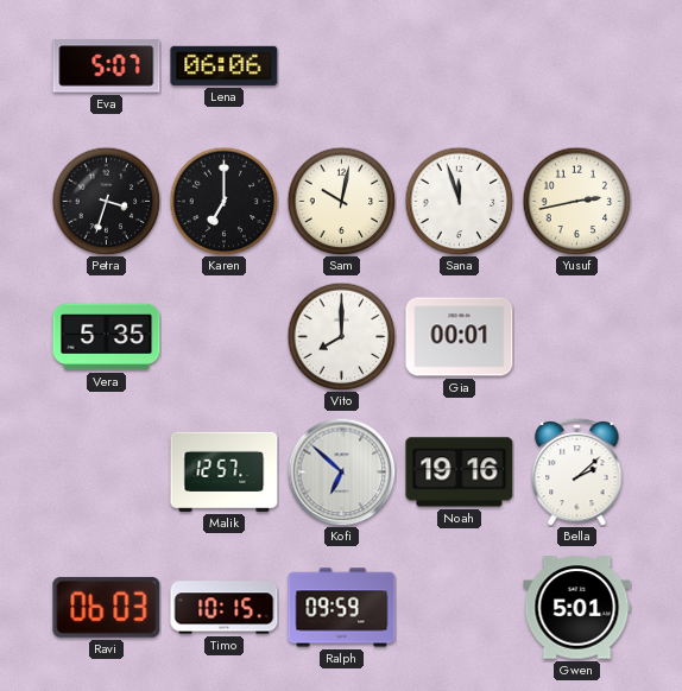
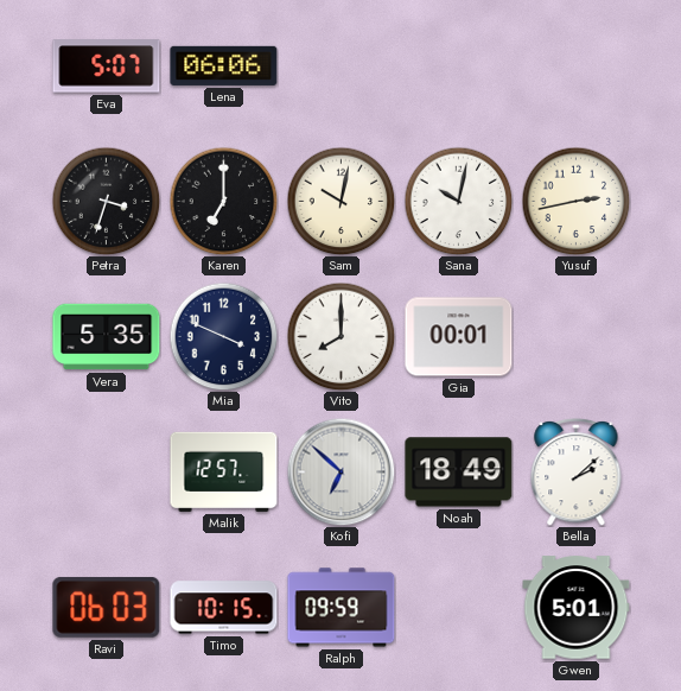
Sana: 11:57 -> 10:02 (458, 201)
Mia: none -> 3:49 (223, 336)
Noah: 19:16 -> 18:49 (459, 473)
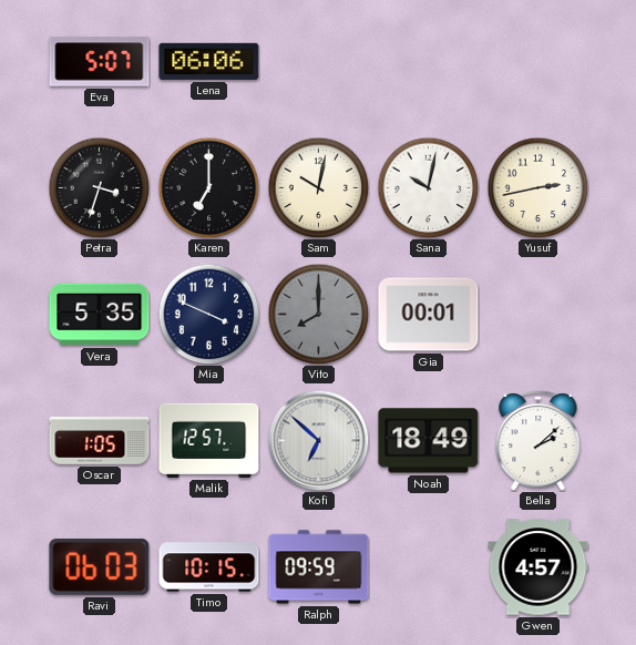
Vito dial: white -> grey (318, 314)
Oscar: none -> 1:05 (100, 441)
Gwen: 5:01 -> 4:57 (538, 567)
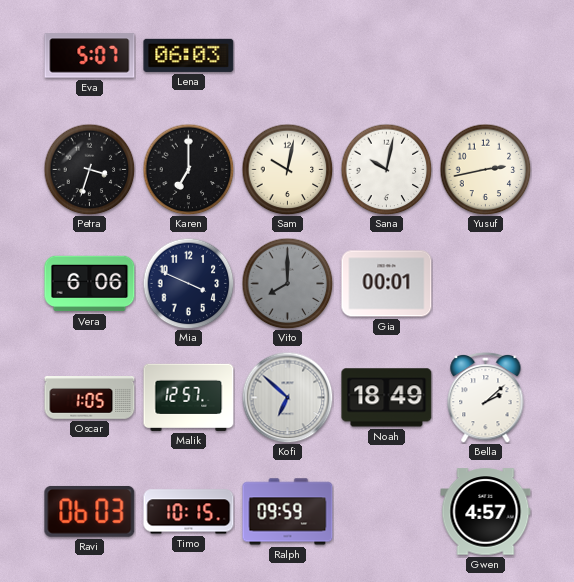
Lena: 06:06 -> 06:03 (189, 55)
Vera: 5:35 -> 6:06 (90, 284)
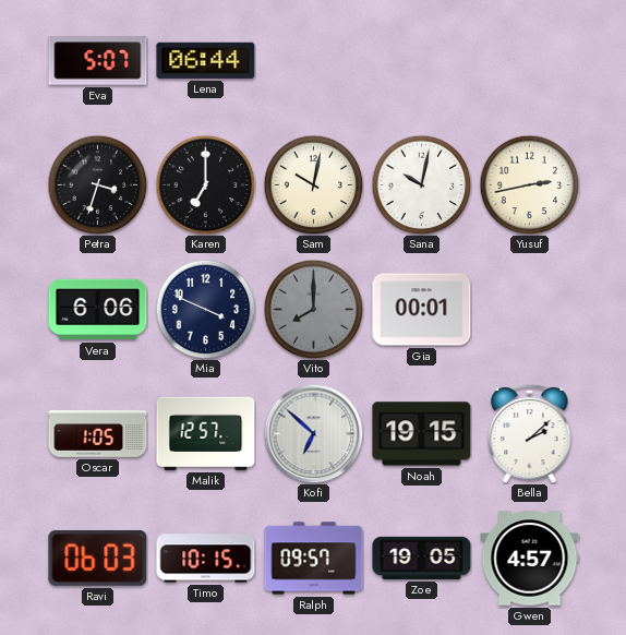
Lena: 06:03 -> 06:44 (206, 60)
Noah: 18:49 -> 19:15 (422, 434)
Ralph: 09:59 -> 09:57 (314, 559)
Zoe: none -> 19:05 (422, 558)
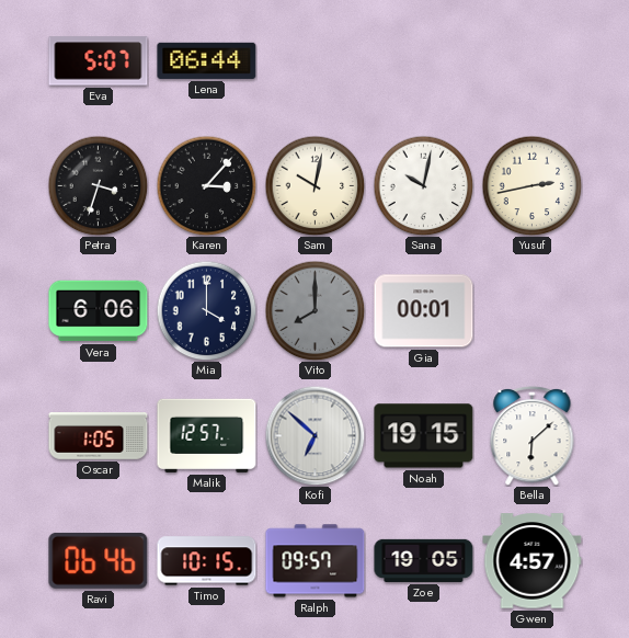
Karen: 7:00 -> 3:07 (206, 185)
Mia: 3:49 -> 4:00 (206, 310)
Bella: 2:08 -> 6:08 (533, 435)
Ravi: 06:03 -> 06:46 (99, 560)
